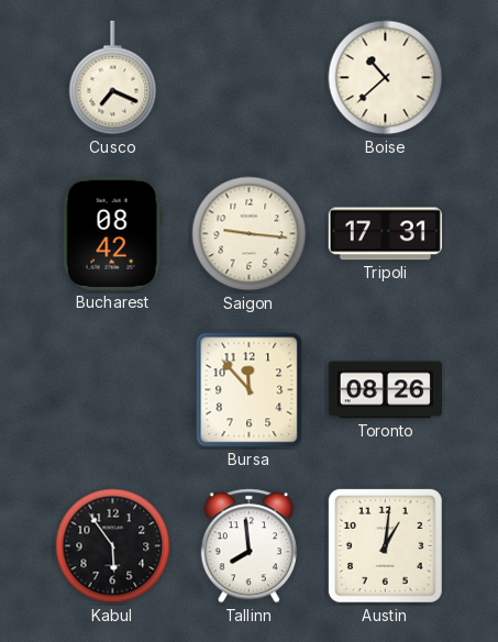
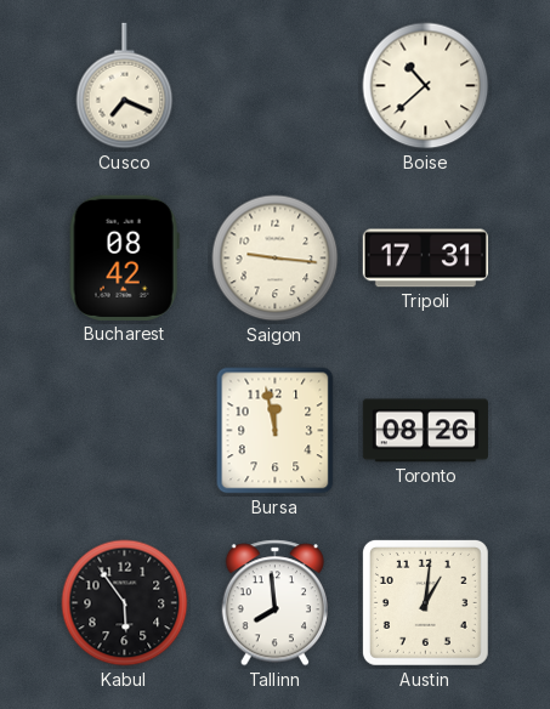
Bursa: 11:53 -> 11:58 (276, 431)
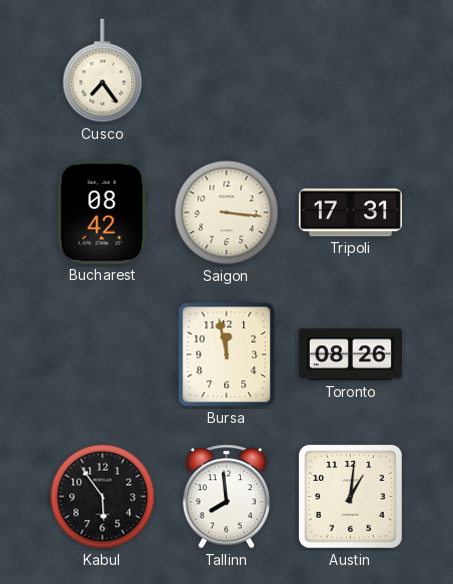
Cusco: 7:19 -> 7:24 (103, 71)
Boise: 10:38 -> none (426, 86)
Saigon: 9:16 -> 3:16 (227, 213)
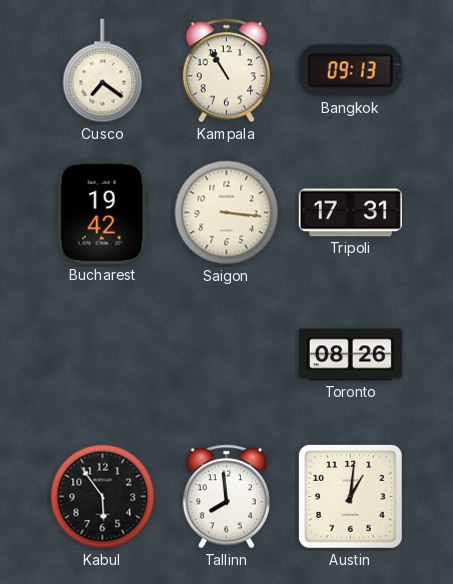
Cusco: 7:24 -> 7:21 (103, 71)
Kampala: none -> 10:55 (226, 71)
Bangkok: none -> 09:13 (350, 71)
Bucharest: 08:42 -> 19:42 (102, 212)
Bursa: 11:58 -> none (227, 355)
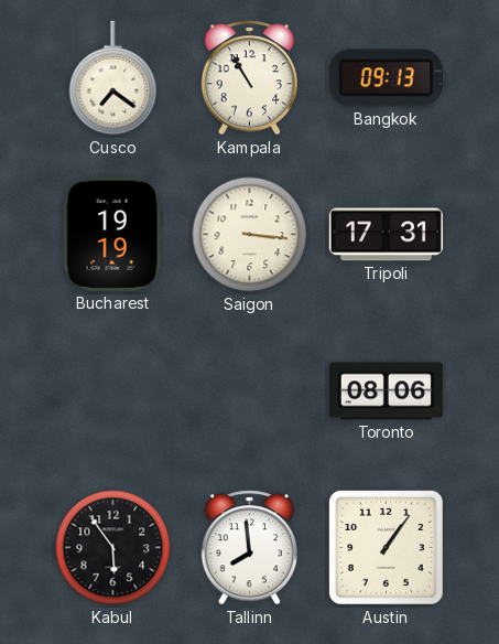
Bucharest: 19:42 -> 19:19 (112, 234)
Toronto: 08:26 -> 08:06 (386, 391)
Austin: 1:01 -> 1:06 (386, 547)
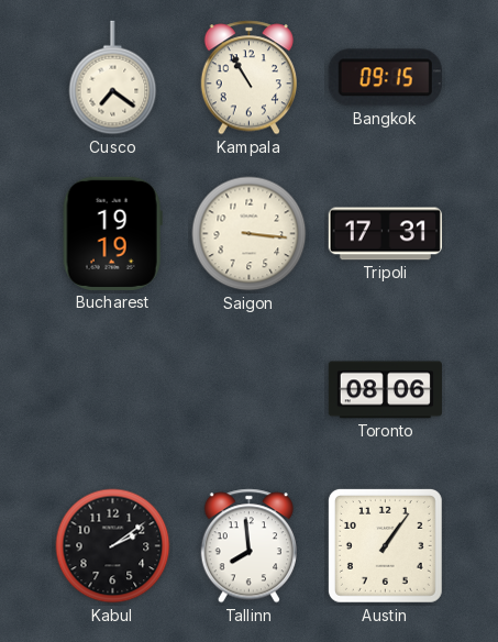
Bangkok: 09:13 -> 09:15 (385, 78)
Kabul: 5:54 -> 2:09 (113, 546)
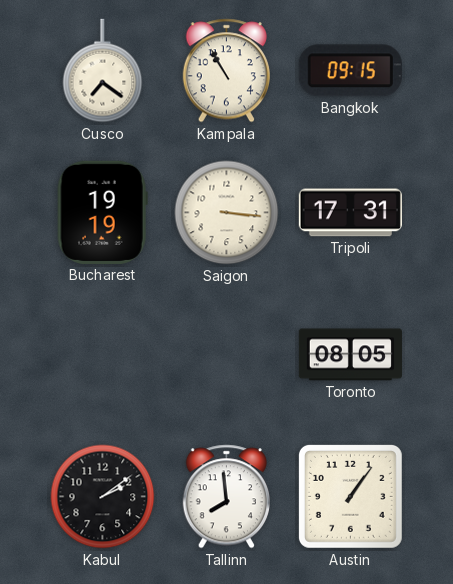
Toronto: 08:06 -> 08:05 (350, 355)
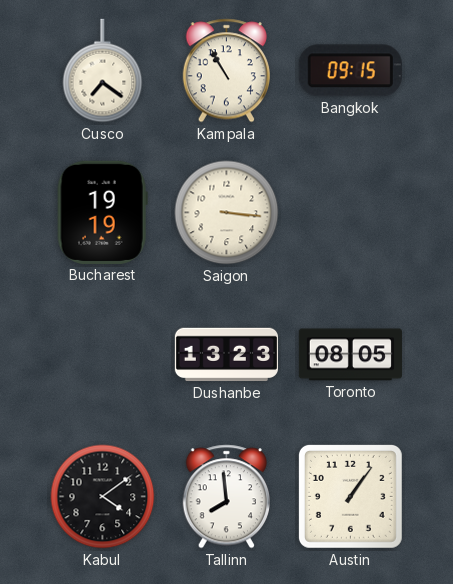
Tripoli: 17:31 -> none (350, 213)
Dushanbe: none -> 13:23 (226, 355)
Kabul: 2:09 -> 4:09 (103, 497)
